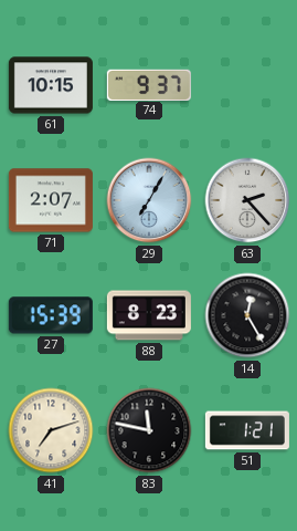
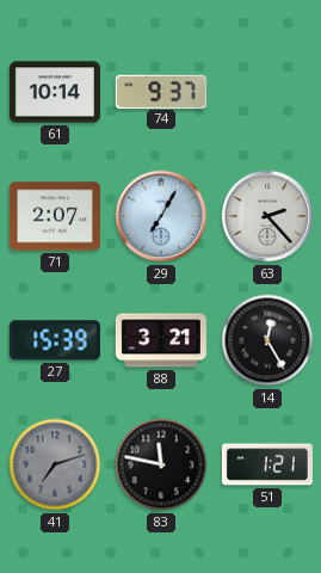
61: 10:15 -> 10:14 (55, 92)
88: 8:23 -> 3:21 (161, 340)
41 dial: cream -> grey (55, 464)
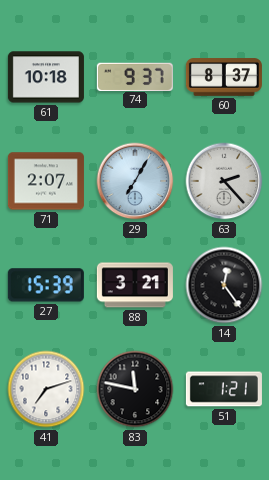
61: 10:14 -> 10:18 (46, 77)
60: none -> 8:37 (224, 77)
14: 12:25 -> 12:24 (224, 285)
41 dial: grey -> white (46, 389)
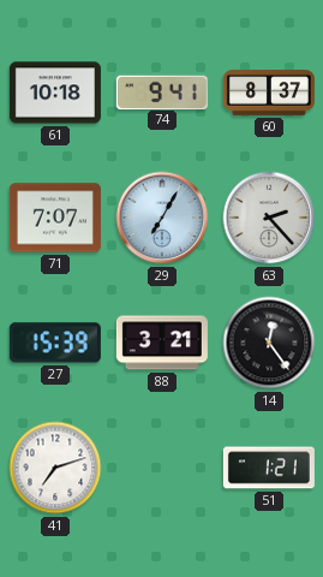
74: 9:37 -> 9:41 (162, 91)
71: 2:07 -> 7:07 (55, 218)
83: 11:47 -> none (135, 389)
